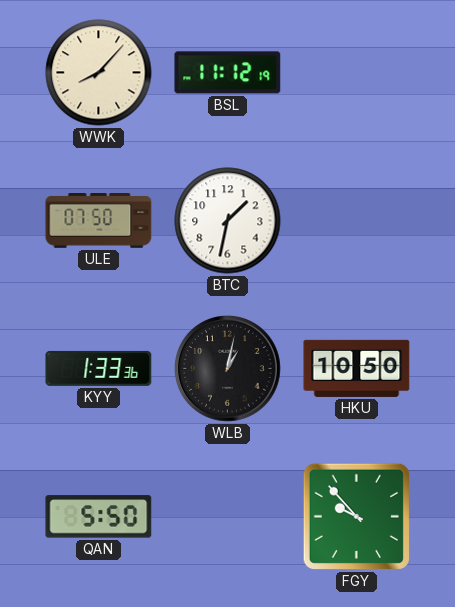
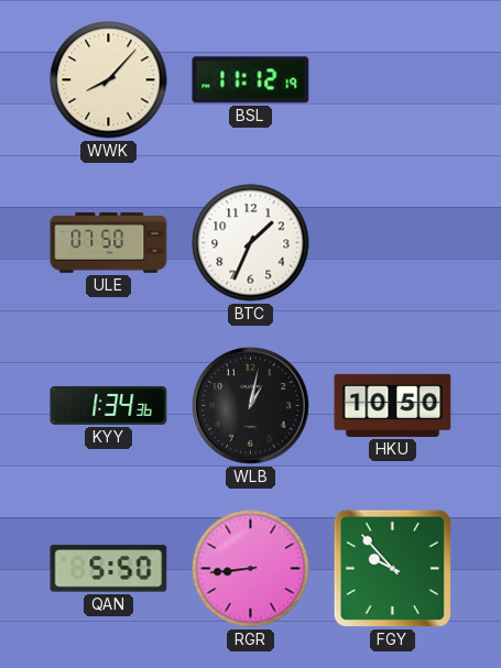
BTC: 1:32 -> 1:34 (251, 243)
KYY: 1:33 -> 1:34 (109, 405)
RGR: none -> 8:44 (251, 569)
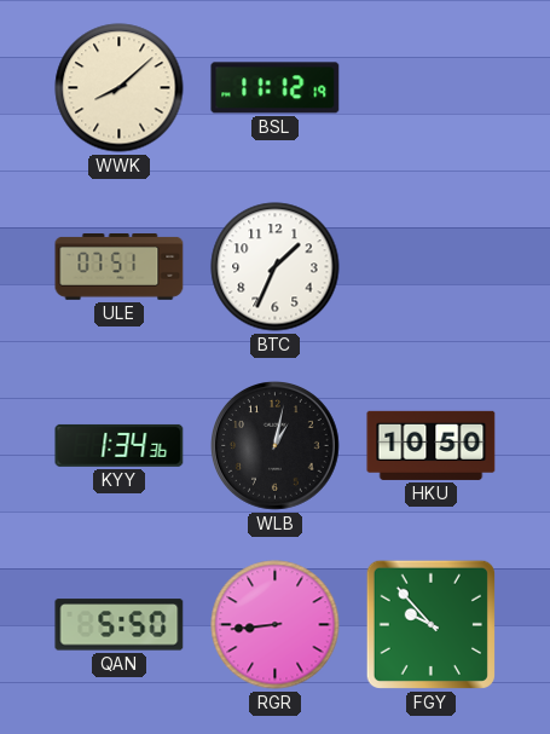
WWK: 8:07 -> 8:08 (120, 88)
ULE: 07:50 -> 07:51 (120, 267)
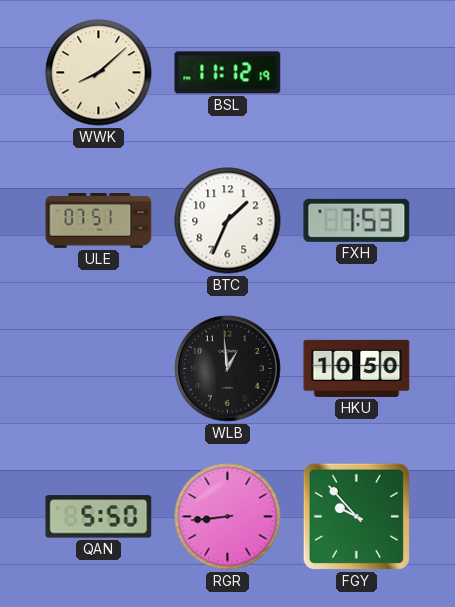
FXH: none -> 7:53 (357, 220)
KYY: 1:34 -> none (120, 445)
WLB: 1:02 -> 12:59 (228, 369)
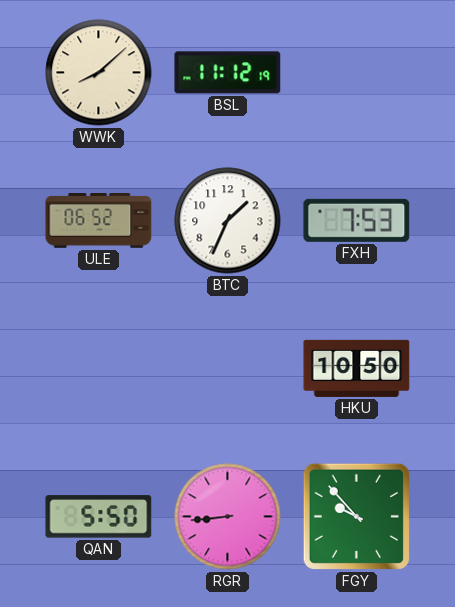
ULE: 07:51 -> 06:52 (99, 221)
WLB: 12:59 -> none (228, 369)
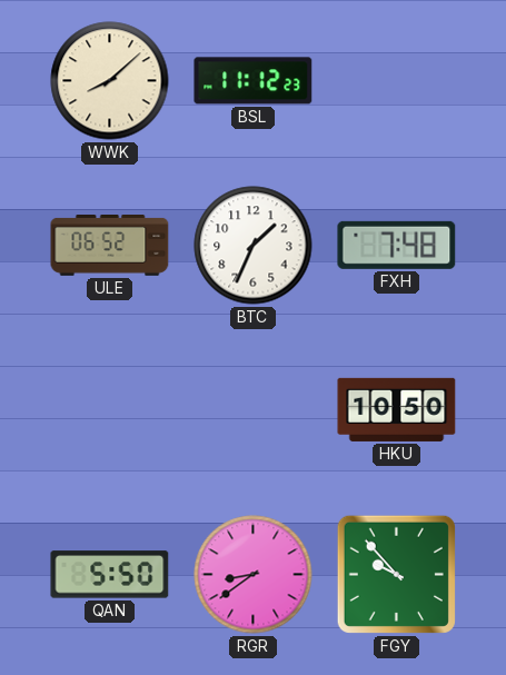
BSL: 11:12:19 -> 11:12:23 (254, 81)
FXH: 7:53 -> 7:48 (397, 245)
RGR: 8:44 -> 8:39 (254, 575)
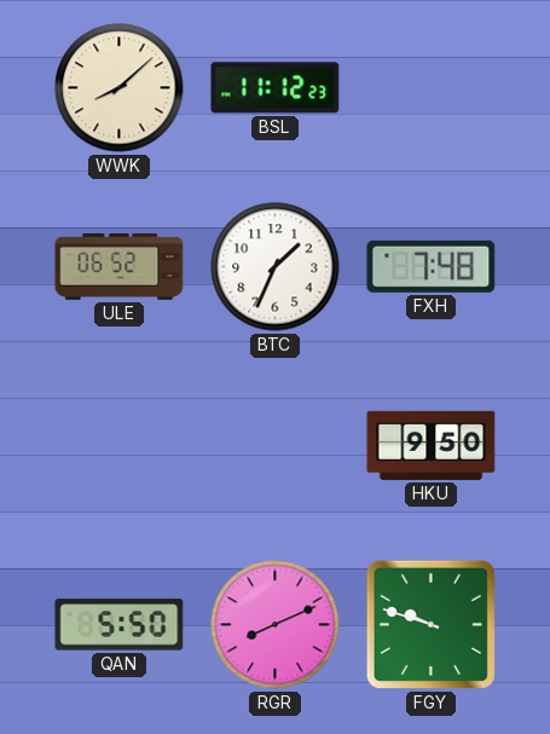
HKU: 10:50 -> 9:50 (432, 445)
RGR: 8:39 -> 8:11 (276, 625)
FGY: 9:53 -> 9:48 (430, 624)
